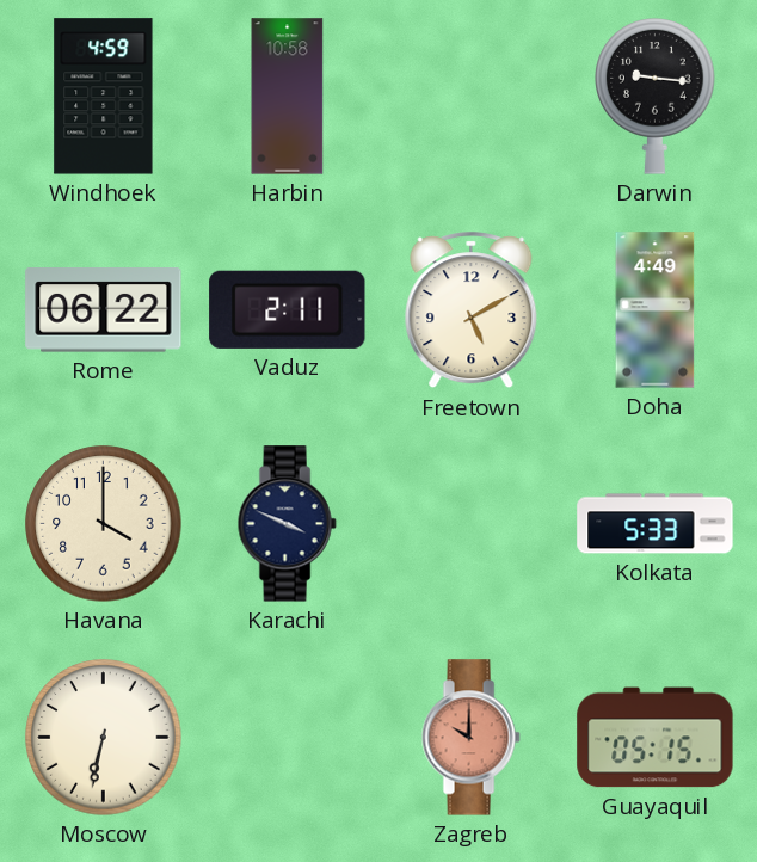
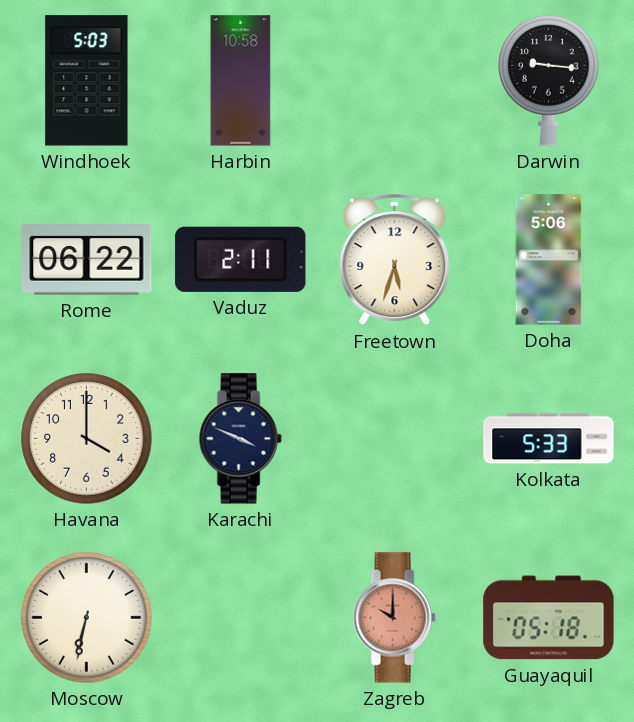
Windhoek: 4:59 -> 5:03 (87, 81)
Freetown: 5:10 -> 5:33 (395, 260)
Doha: 4:49 -> 5:06 (549, 260)
Guayaquil: 05:15 -> 05:18 (549, 618)
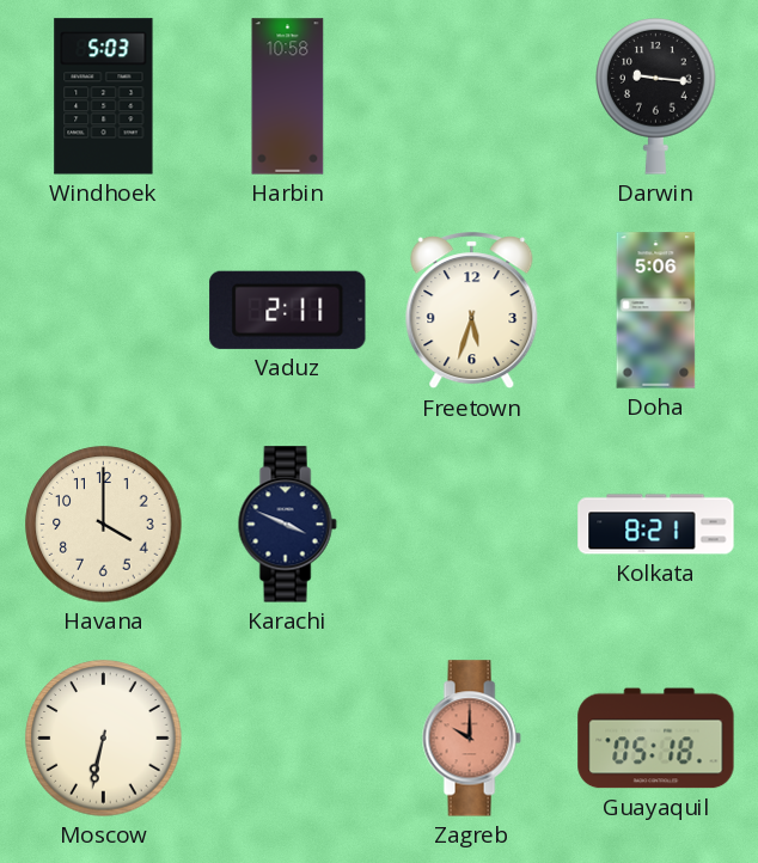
Rome: 06:22 -> none (87, 260)
Kolkata: 5:33 -> 8:21 (656, 525)
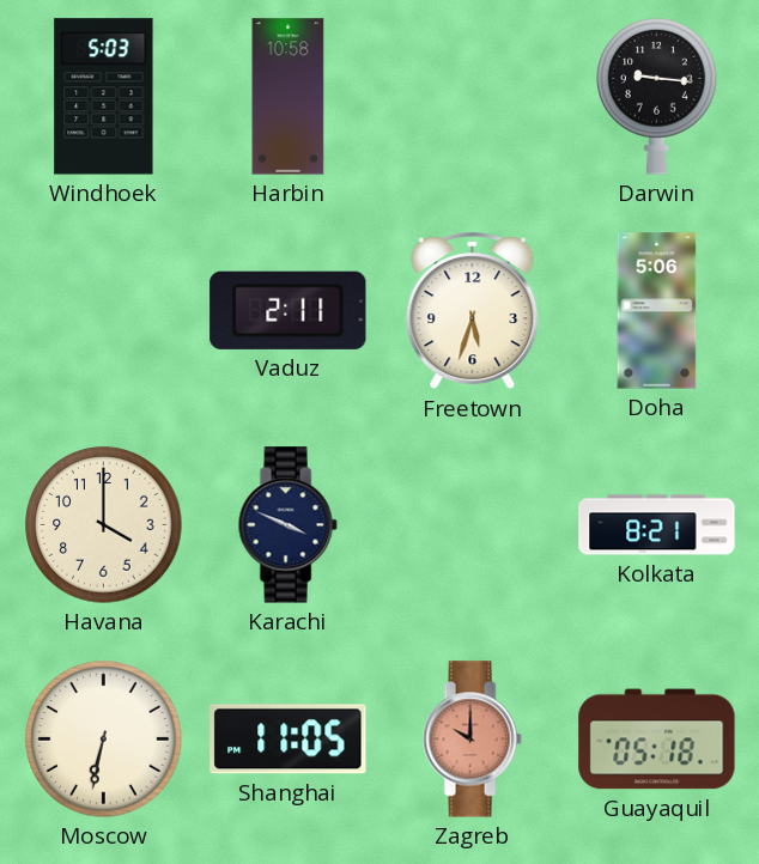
Shanghai: none -> 11:05 (289, 740)
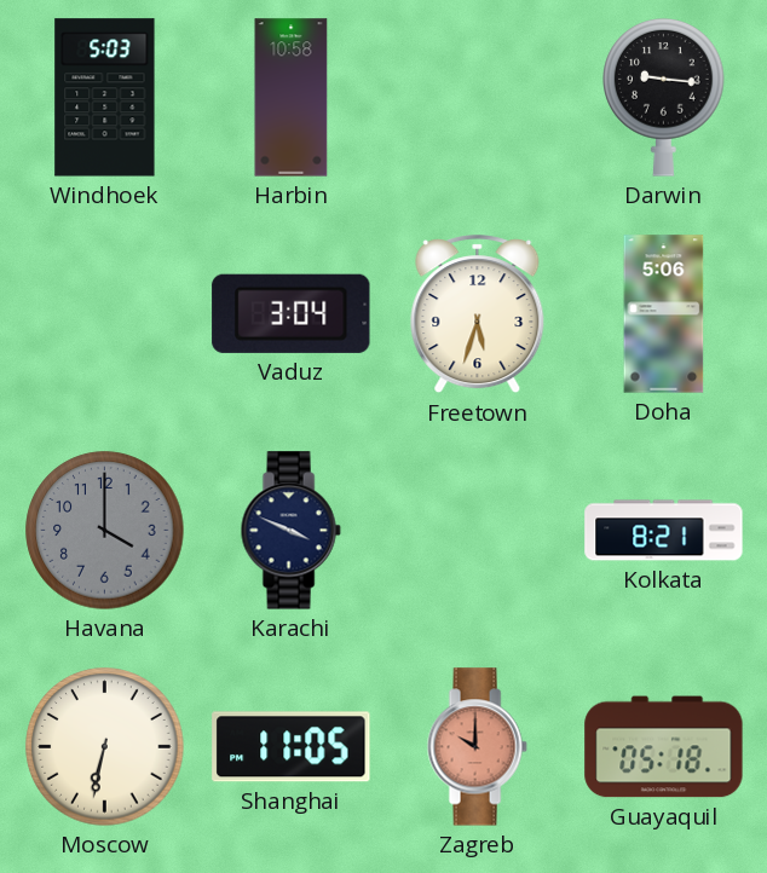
Vaduz: 2:11 -> 3:04 (292, 313)
Havana dial: cream -> grey (105, 531)
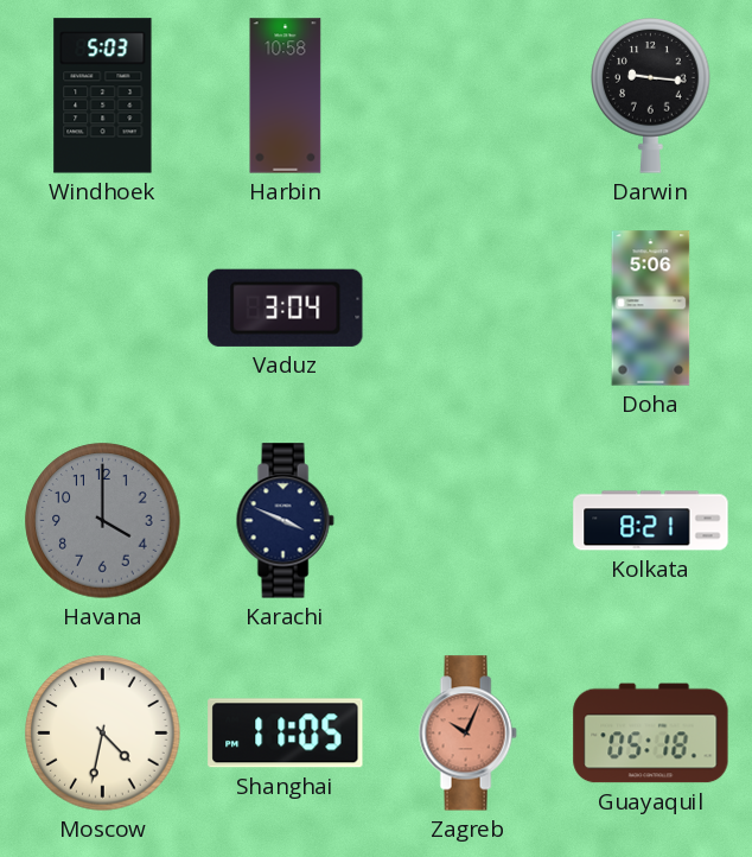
Freetown: 5:33 -> none (478, 314)
Moscow: 6:32 -> 4:32 (103, 734)
Zagreb: 10:00 -> 10:04 (467, 734)
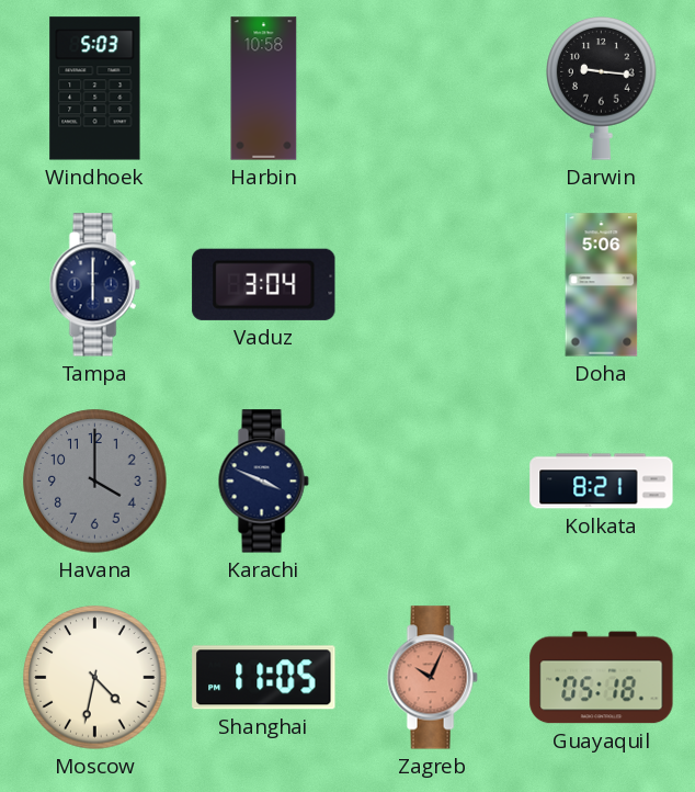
Tampa: none -> 6:00 (94, 285)
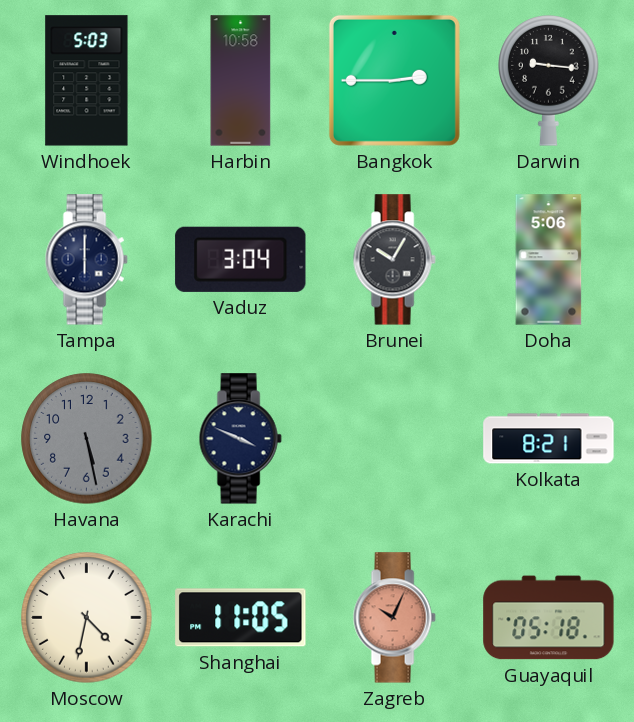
Bangkok: none -> 2:45 (394, 80)
Brunei: none -> 10:05 (394, 260)
Havana: 4:00 -> 5:28 (87, 439)
